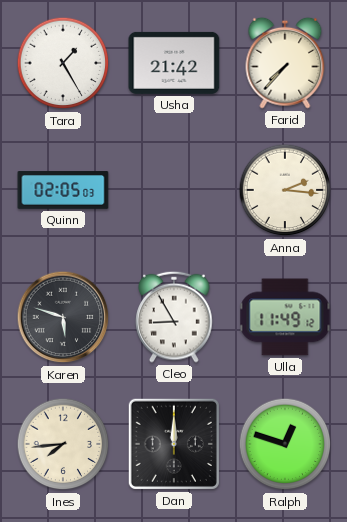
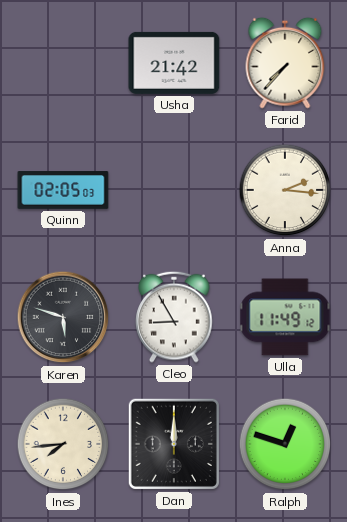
Tara: 1:25 -> none (63, 63)
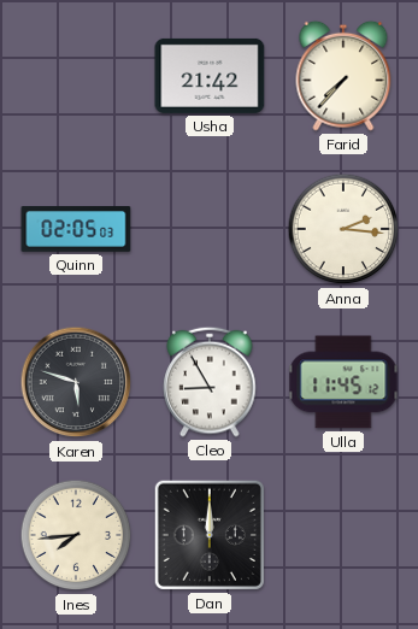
Ulla: 11:49 -> 11:45 (343, 382)
Ralph: 12:48 -> none (285, 444)
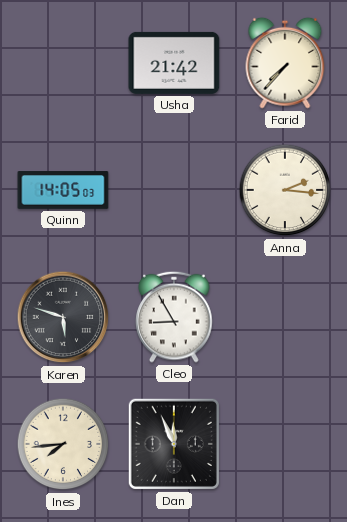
Quinn: 02:05 -> 14:05 (63, 190)
Ulla: 11:45 -> none (343, 382)
Dan: 12:00 -> 11:56 (174, 444)
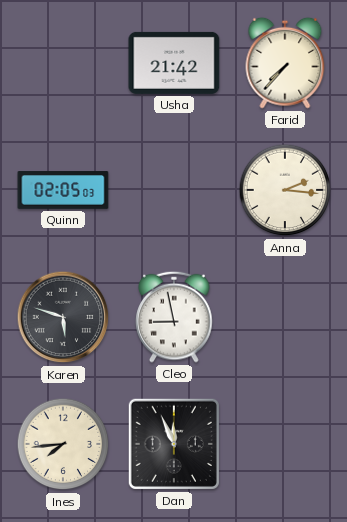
Quinn: 14:05 -> 02:05 (63, 190)
Cleo: 8:55 -> 8:58 (174, 317)
